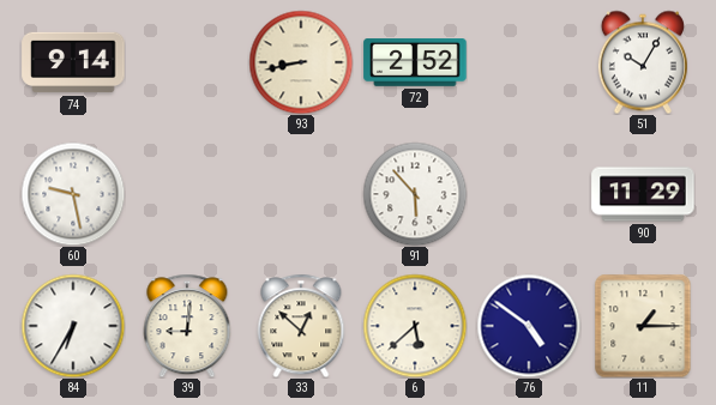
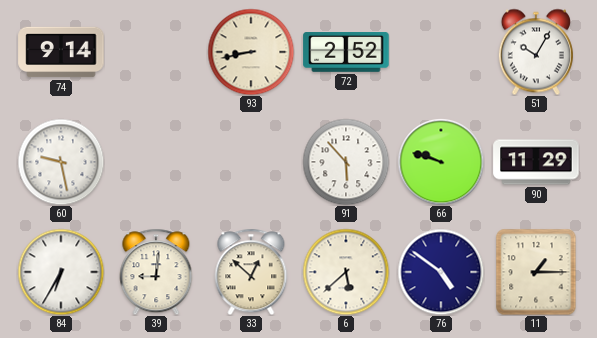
66: none -> 9:48 (441, 162)
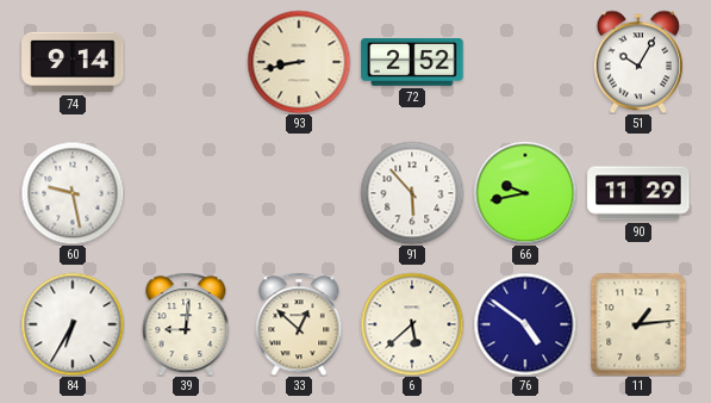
66: 9:48 -> 9:43 (525, 193)
11: 1:15 -> 1:14 (638, 324)
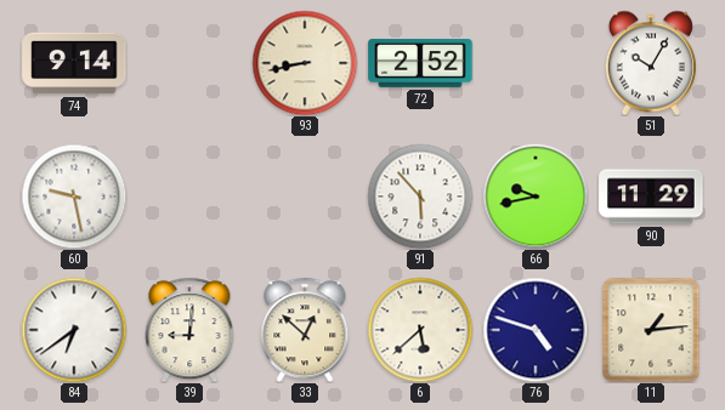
84: 6:35 -> 6:39 (74, 330)
76: 4:51 -> 4:48 (536, 330)
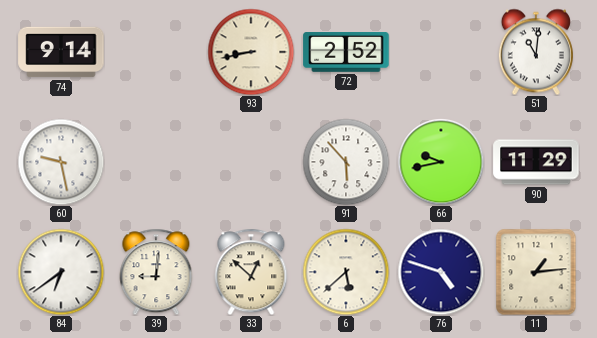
51: 10:05 -> 11:01 (536, 52)
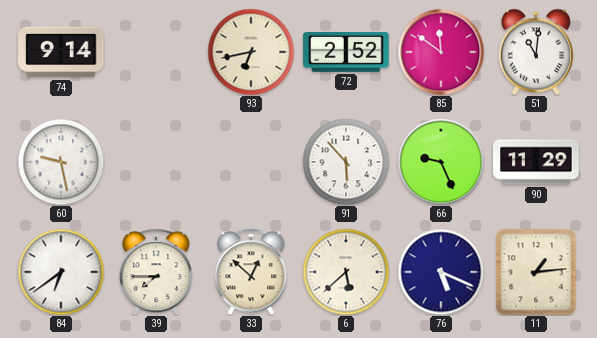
93: 8:43 -> 6:43 (251, 52)
85: none -> 11:51 (441, 52)
66: 9:43 -> 9:26 (441, 162)
39: 9:01 -> 7:45 (156, 272)
76: 4:48 -> 5:19 (441, 272)
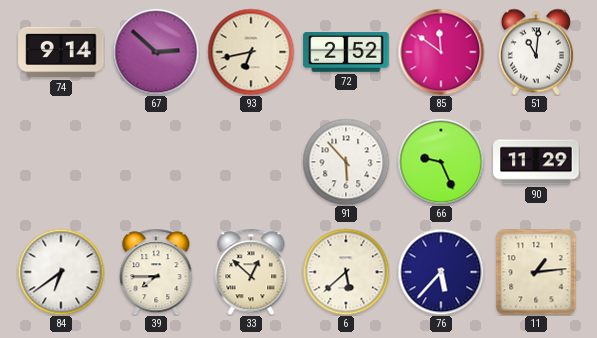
67: none -> 2:52 (156, 52)
60: 9:28 -> none (61, 162)
76: 5:19 -> 5:37 (441, 272)
